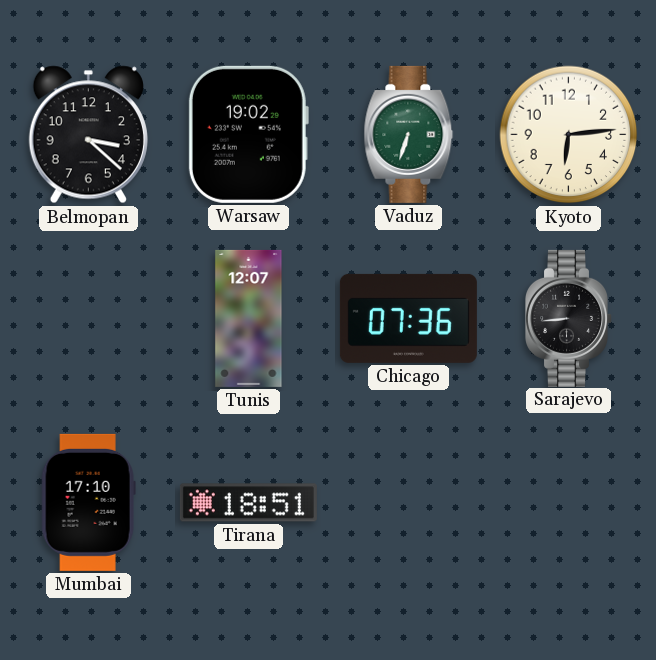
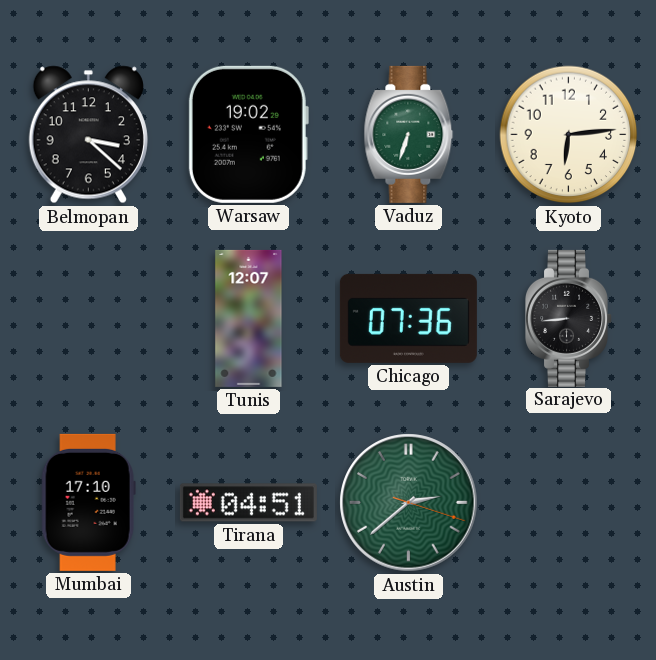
Tirana: 18:51 -> 04:51 (248, 503)
Austin: none -> 2:38 (409, 503)
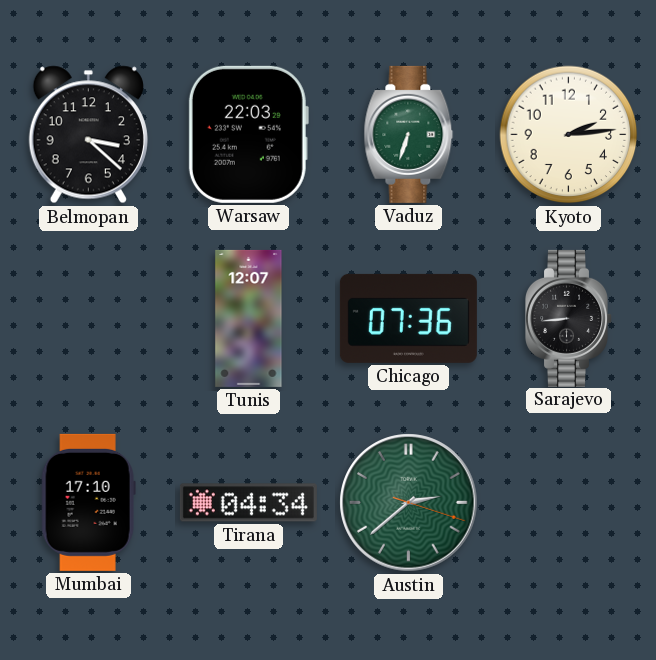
Warsaw: 19:02 -> 22:03 (248, 134)
Kyoto: 6:14 -> 2:14 (569, 135)
Tirana: 04:51 -> 04:34 (248, 503)
